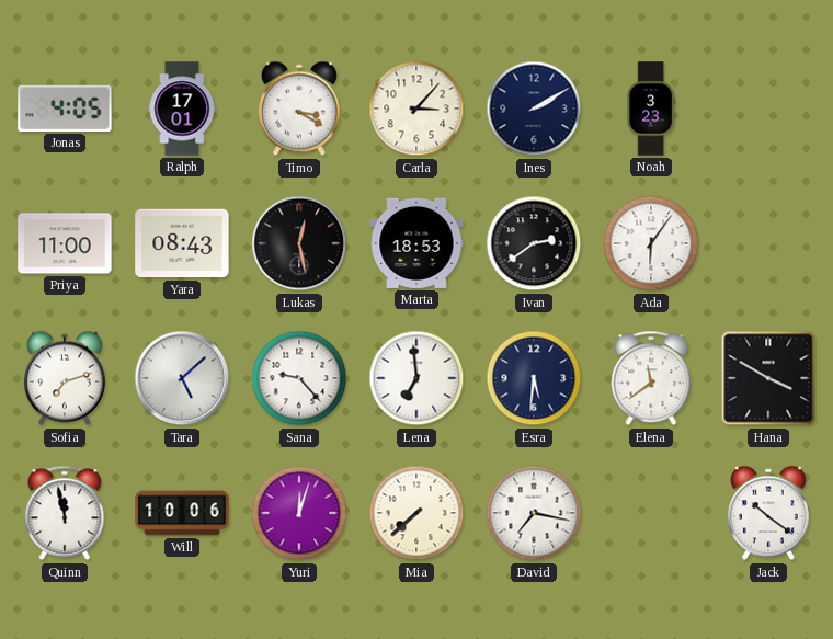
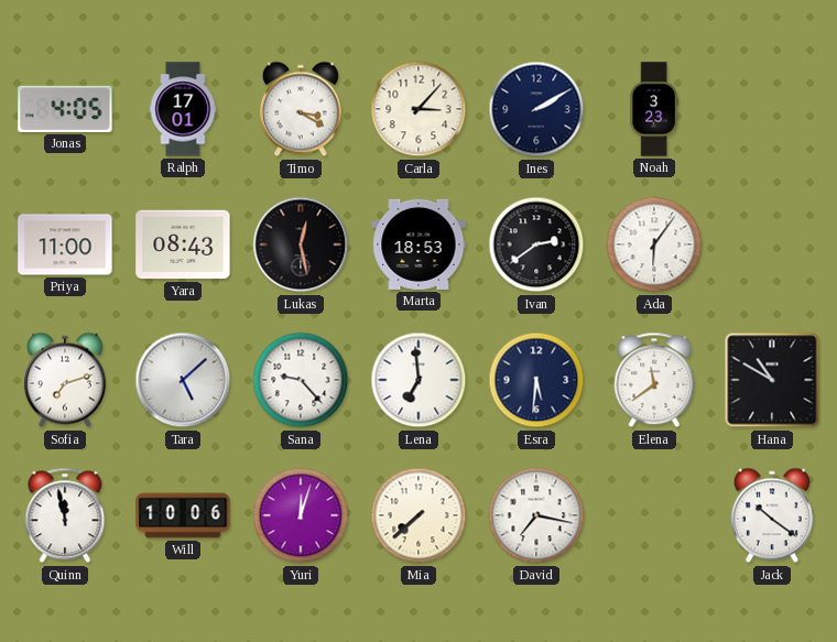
Hana: 3:50 -> 10:50 (772, 380)
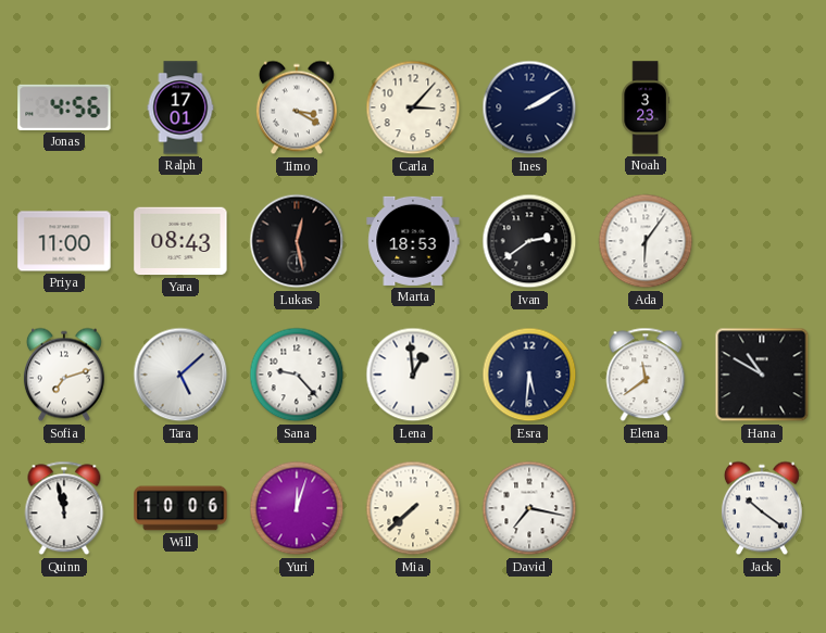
Jonas: 4:05 -> 4:56 (64, 107)
Lena: 6:59 -> 12:59 (413, 375)
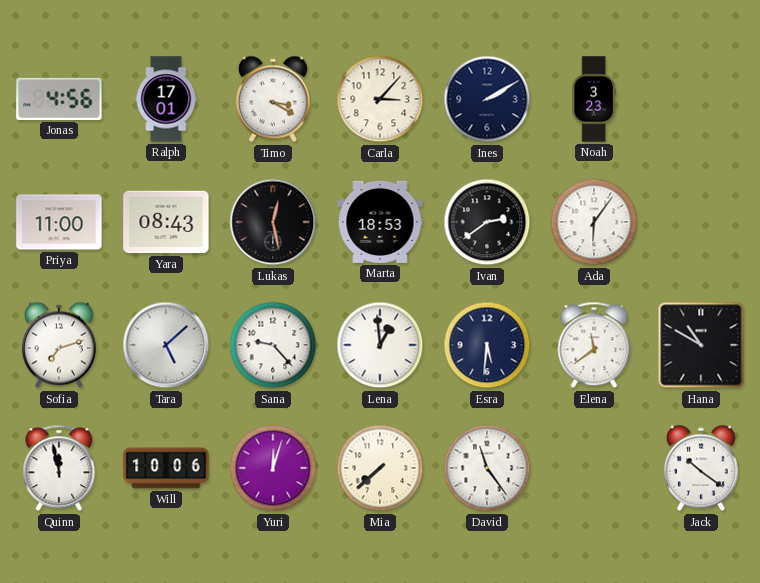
David: 7:17 -> 11:24 (487, 468)
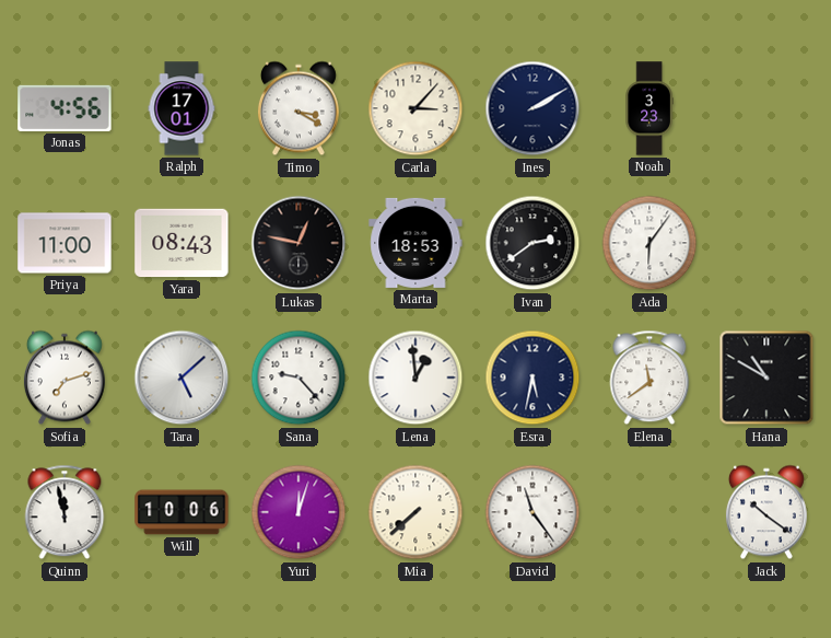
Lukas: 12:28 -> 12:47 (299, 243)
Esra: 5:31 -> 5:32 (532, 378)
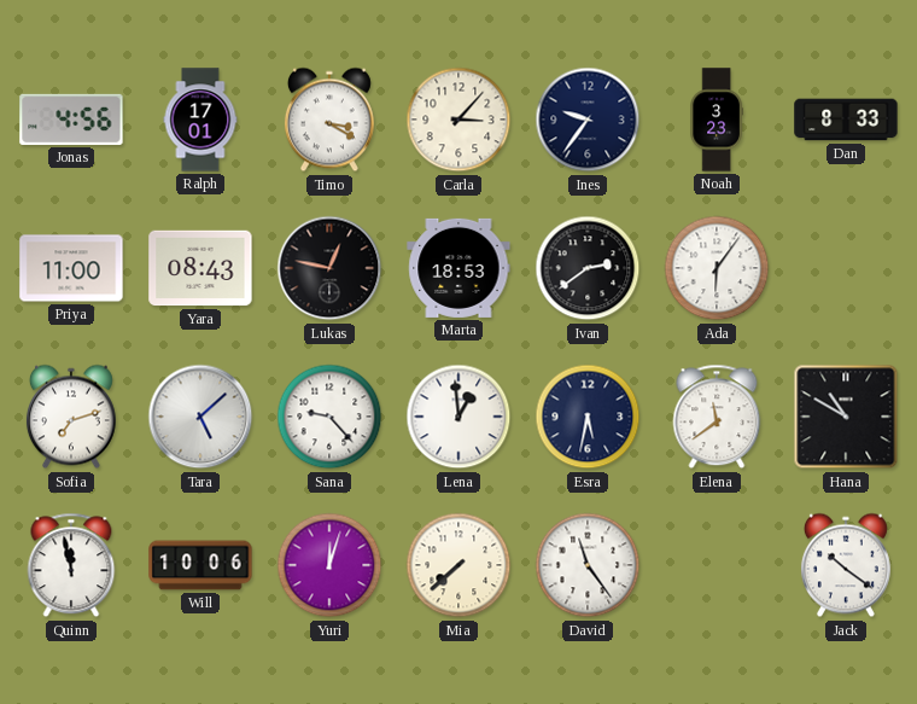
Ines: 2:10 -> 9:36 (588, 120)
Dan: none -> 8:33 (846, 120)
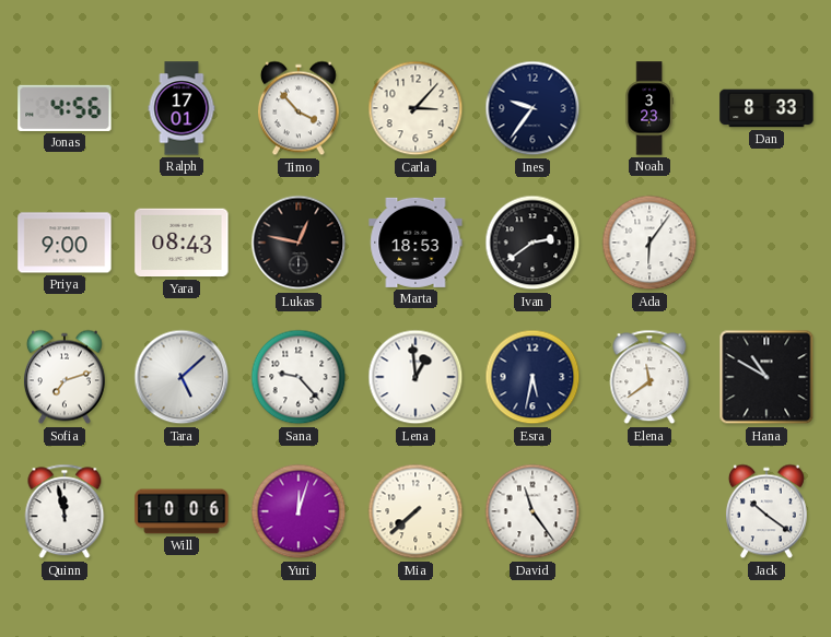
Timo: 3:20 -> 3:53 (299, 108)
Priya: 11:00 -> 9:00 (65, 243)
